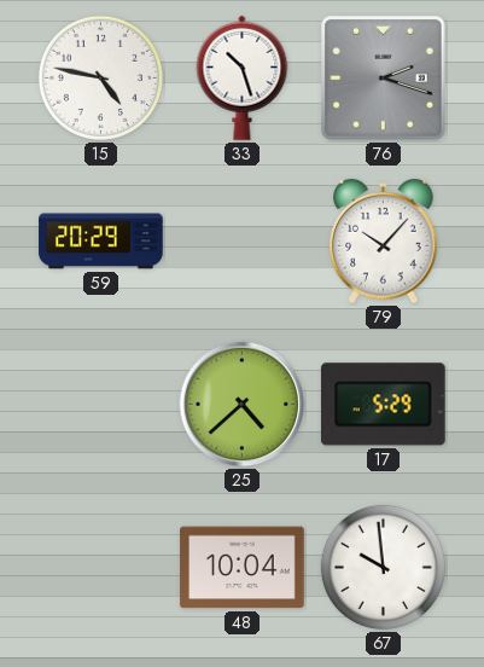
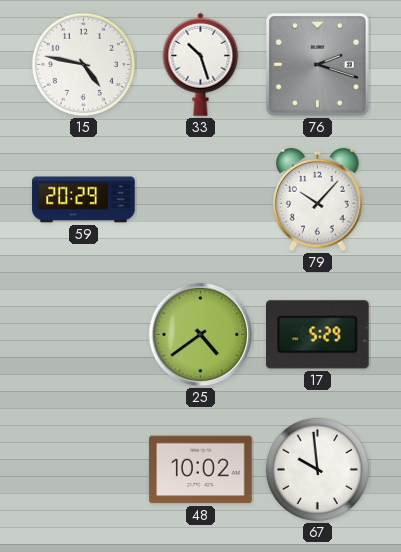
25: 4:38 -> 4:39 (201, 335)
48: 10:04 -> 10:02 (201, 470)
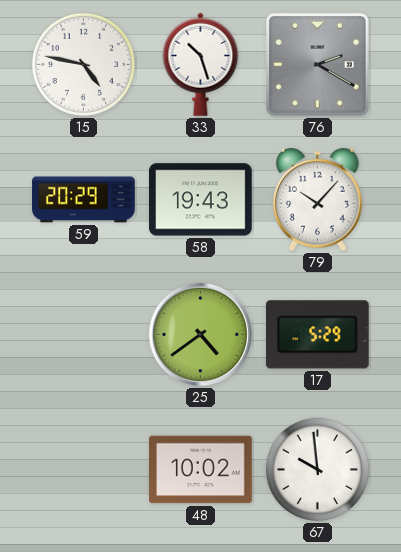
76: 2:18 -> 2:20 (318, 65)
58: none -> 19:43 (201, 200)
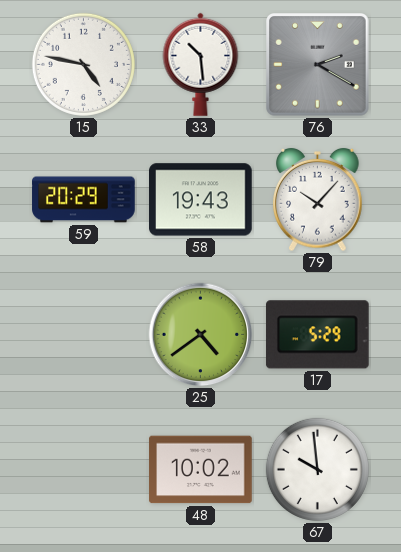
33: 10:27 -> 10:29 (201, 64)
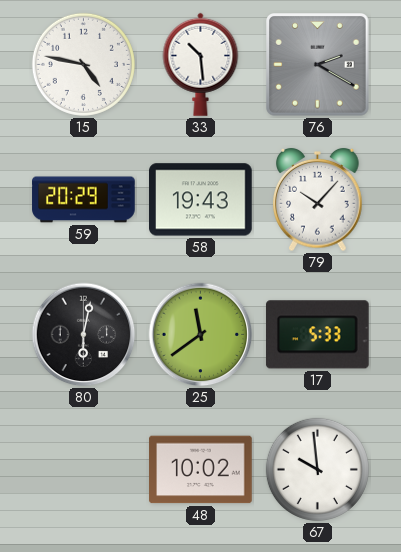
80: none -> 6:02 (84, 335)
25: 4:39 -> 11:39 (201, 335)
17: 5:29 -> 5:33 (317, 335)
